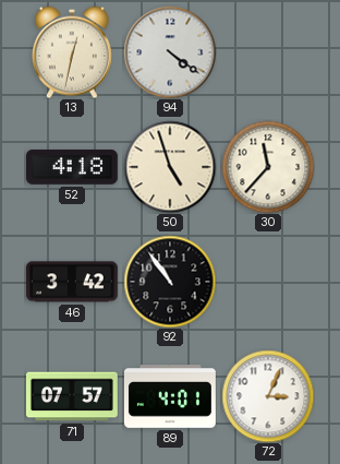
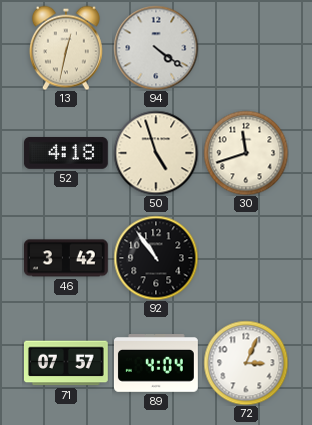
30: 11:37 -> 11:42 (246, 153)
89: 4:01 -> 4:04 (156, 364)
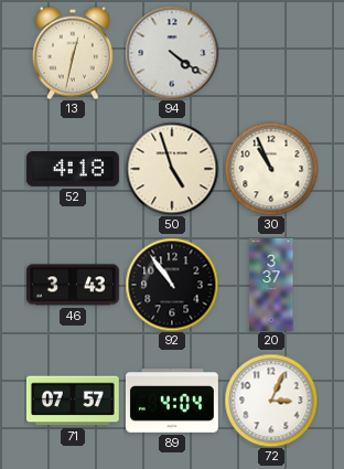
30: 11:42 -> 10:56 (271, 169)
46: 3:42 -> 3:43 (73, 285)
20: none -> 3:37 (271, 286)
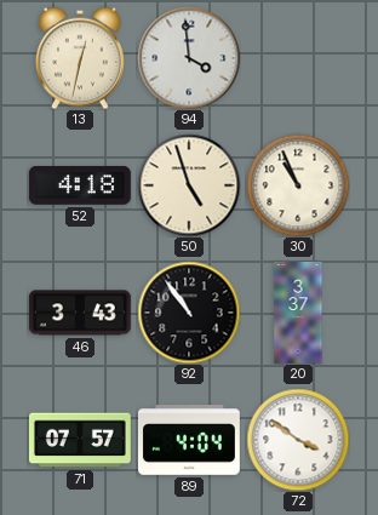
94: 4:21 -> 3:59 (189, 58)
72: 3:04 -> 3:51 (298, 440)
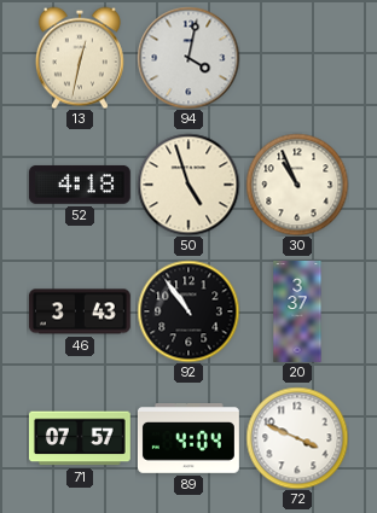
94: 3:59 -> 4:02 (188, 58)
72: 3:51 -> 3:49 (297, 438)
